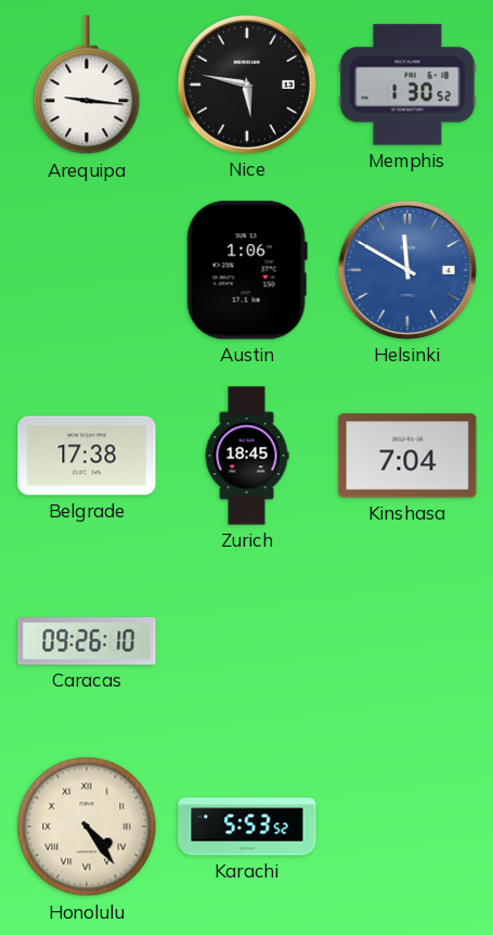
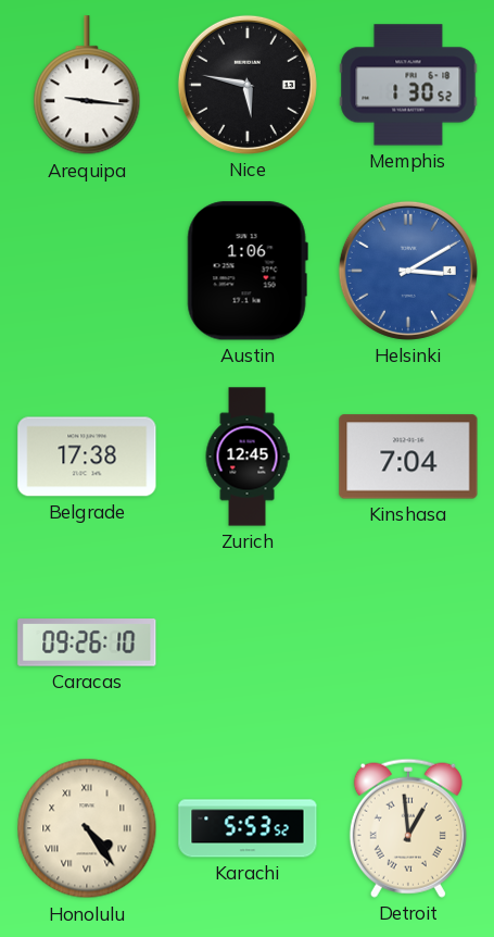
Helsinki: 11:50 -> 3:10 (408, 271)
Zurich: 18:45 -> 12:45 (248, 457)
Detroit: none -> 12:59 (408, 828)
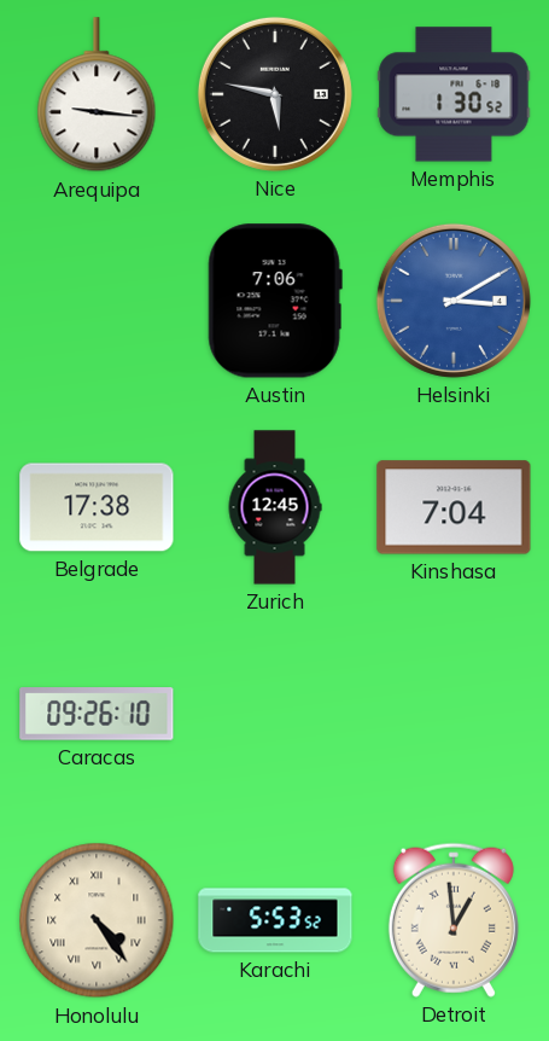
Austin: 1:06 -> 7:06 (275, 301)
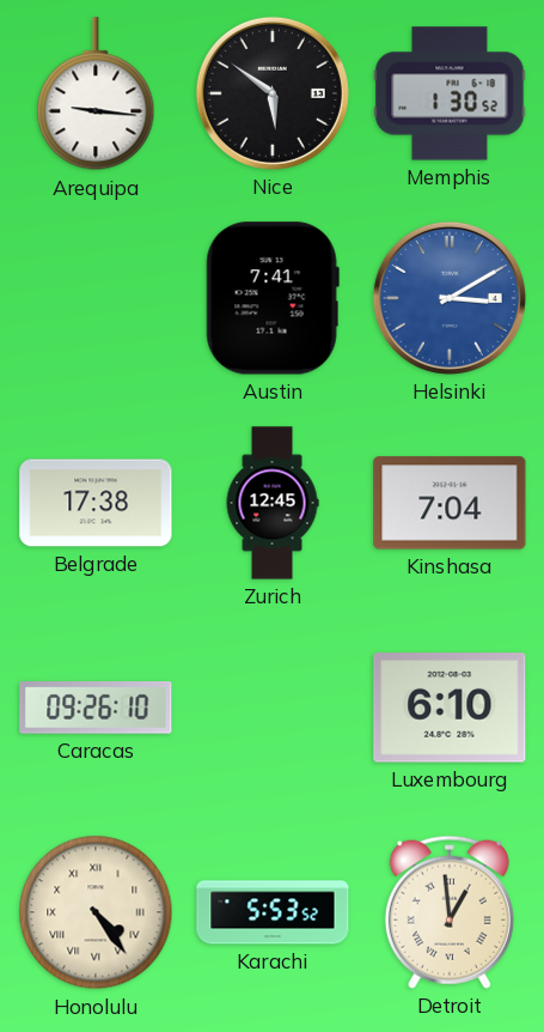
Nice: 5:47 -> 5:51 (273, 93)
Austin: 7:06 -> 7:41 (273, 298)
Luxembourg: none -> 6:10 (450, 708)
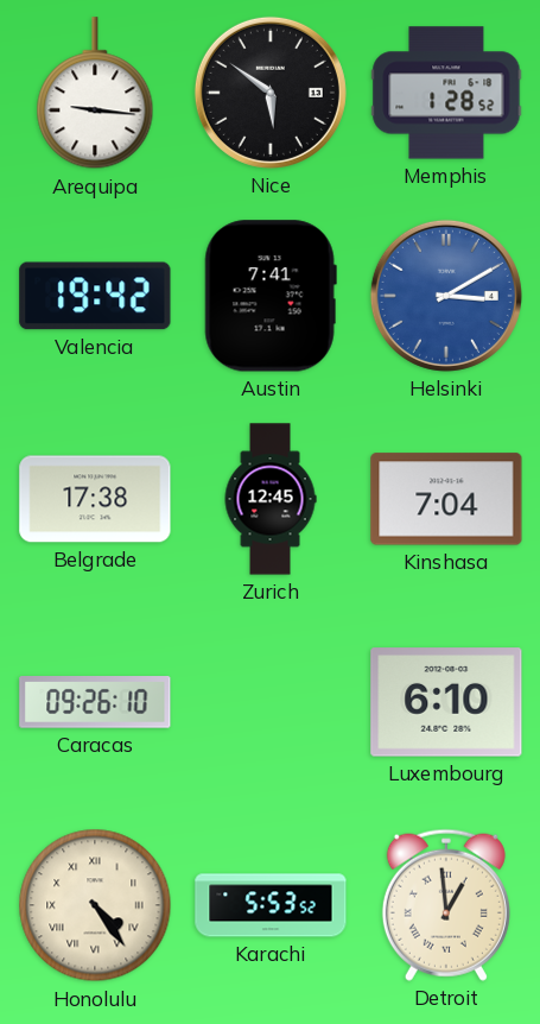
Memphis: 1:30 -> 1:28 (446, 93)
Valencia: none -> 19:42 (95, 296)
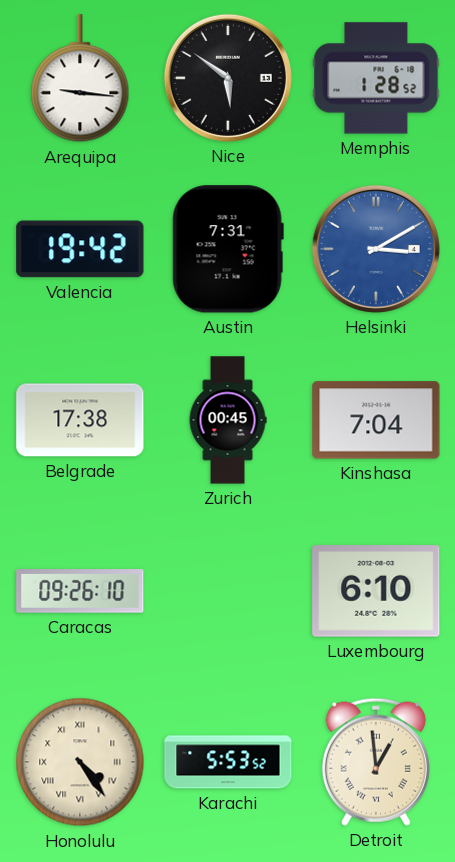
Austin: 7:41 -> 7:31 (228, 249)
Zurich: 12:45 -> 00:45 (228, 420)
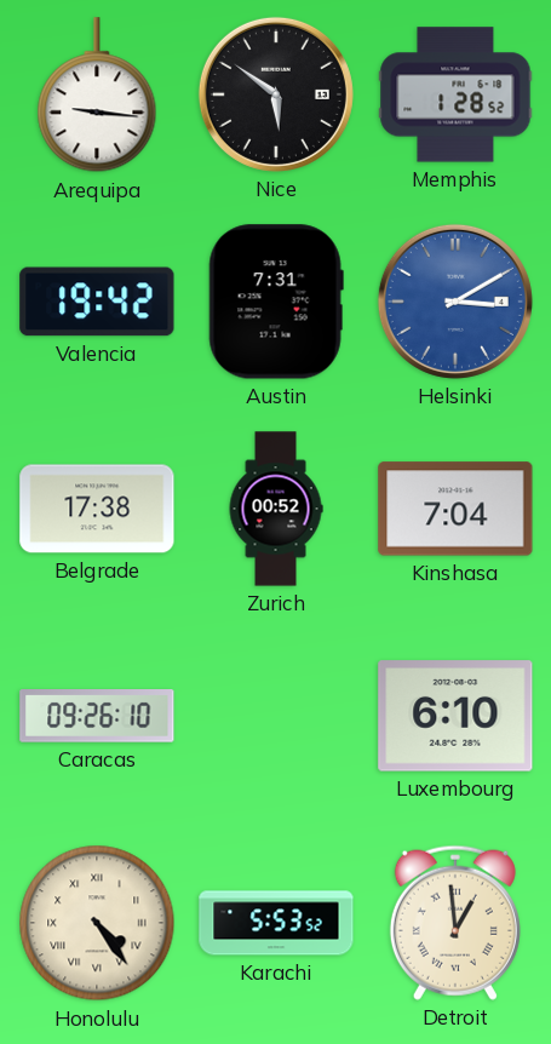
Zurich: 00:45 -> 00:52 (276, 509)
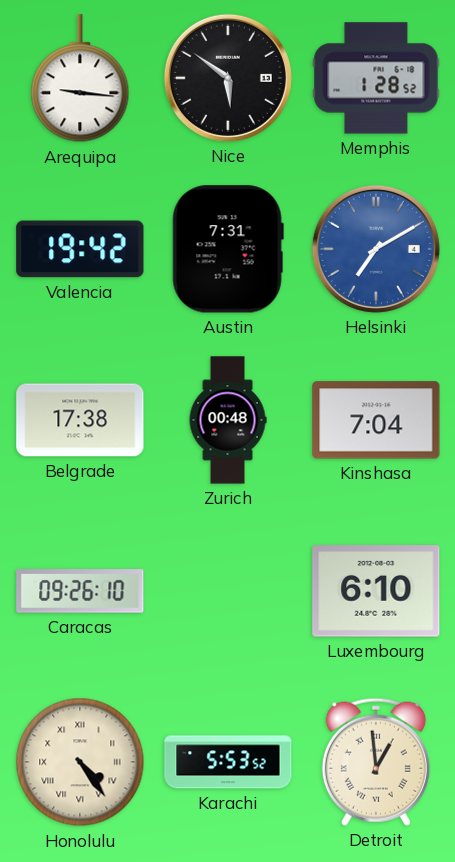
Helsinki: 3:10 -> 7:10 (376, 249)
Zurich: 00:52 -> 00:48 (228, 420)
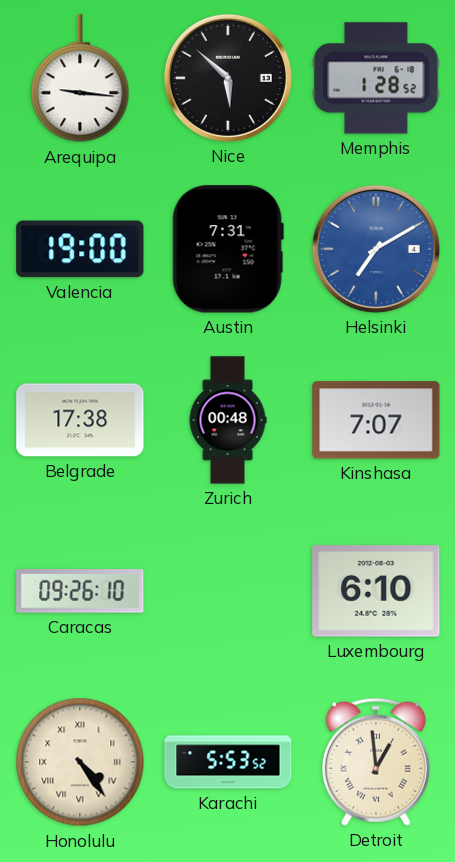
Nice: 5:51 -> 5:52 (228, 78)
Valencia: 19:42 -> 19:00 (80, 249)
Kinshasa: 7:04 -> 7:07 (376, 420)
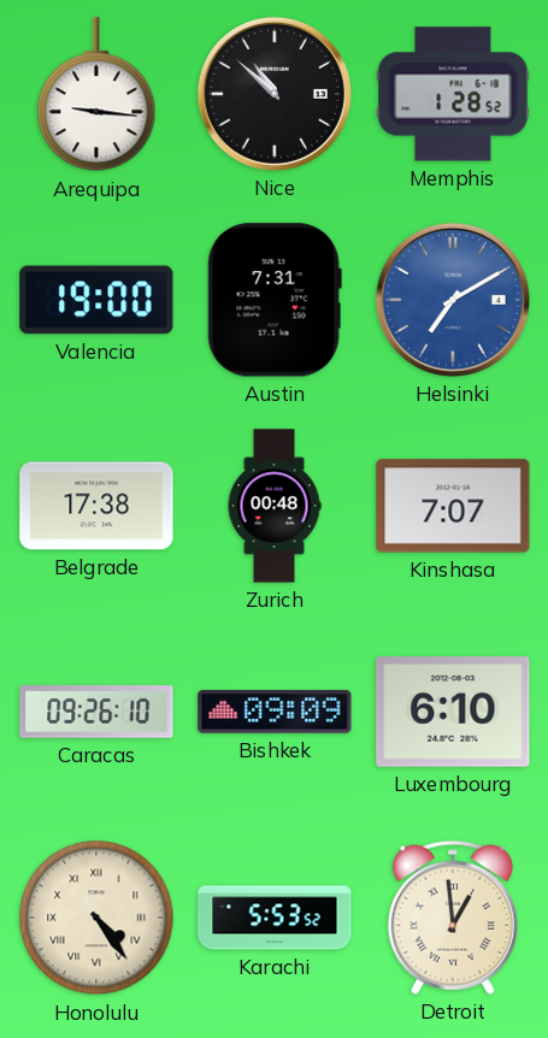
Nice: 5:52 -> 10:52 (275, 94)
Bishkek: none -> 09:09 (275, 712)
